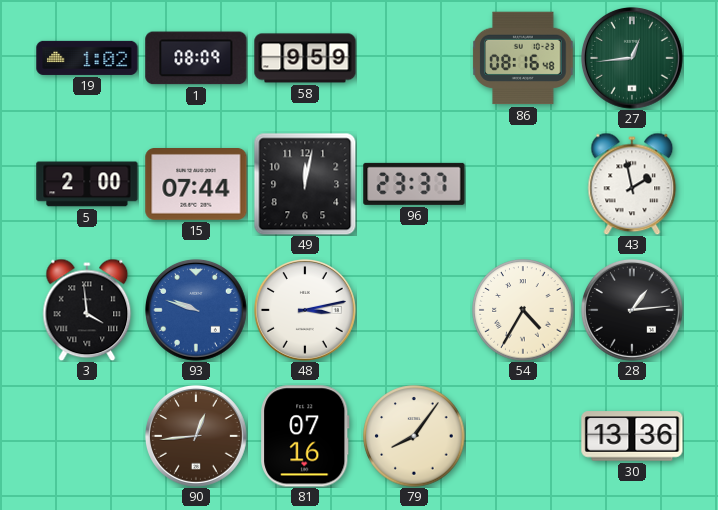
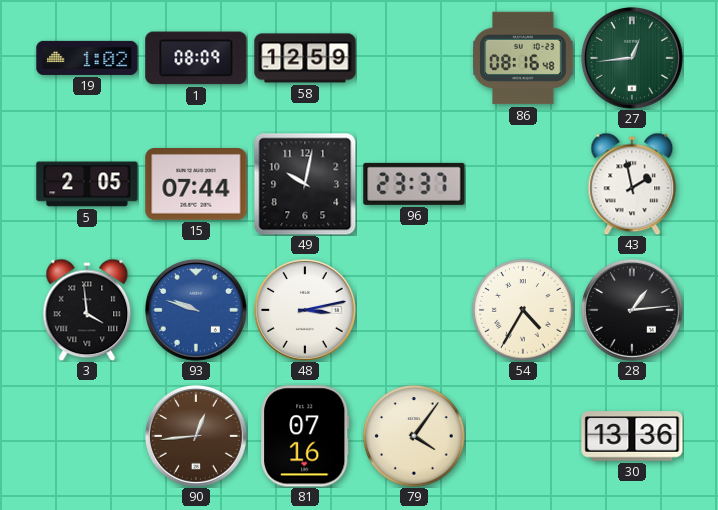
58: 9:59 -> 12:59 (305, 58)
5: 2:00 -> 2:05 (87, 184)
49: 12:02 -> 10:02 (305, 184)
79: 8:06 -> 4:06 (414, 436)
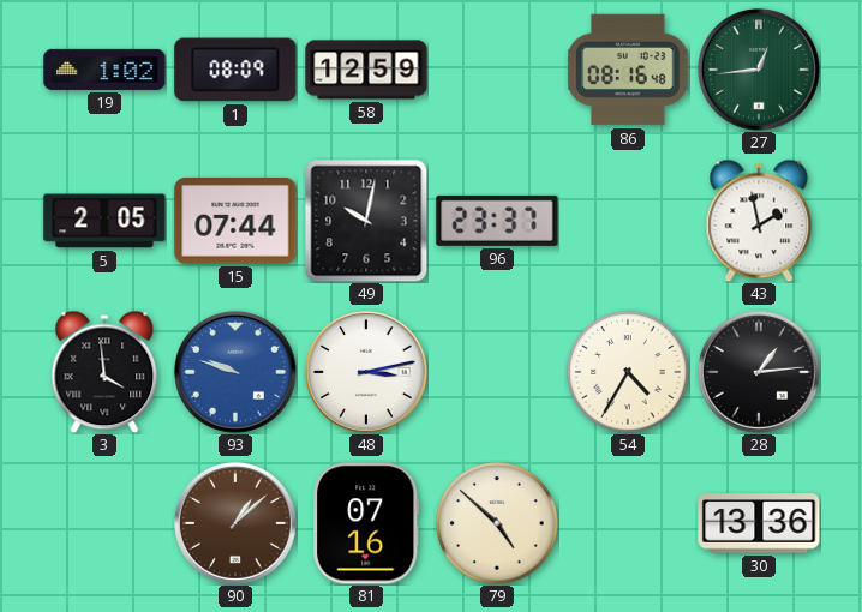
90: 12:44 -> 1:08 (235, 523)
79: 4:06 -> 4:52 (497, 523)
